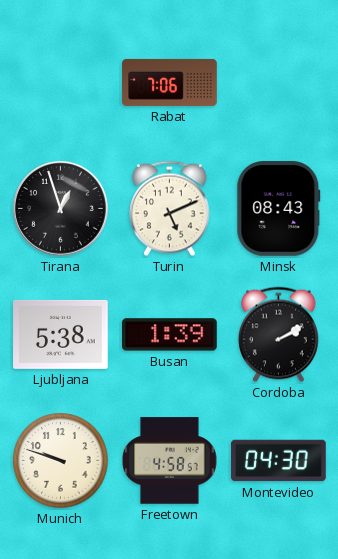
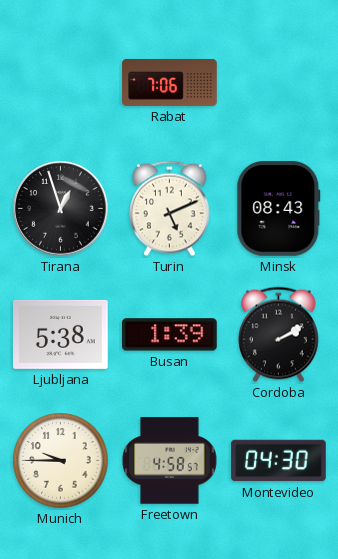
Munich: 9:48 -> 9:45 (61, 461)
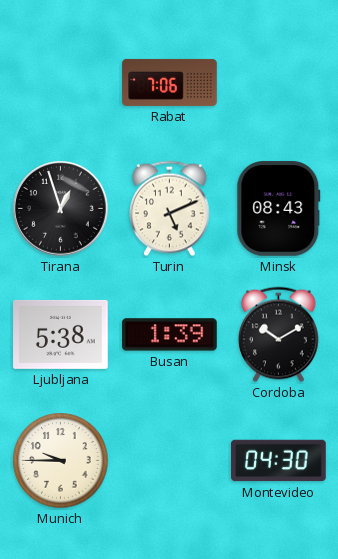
Cordoba: 2:10 -> 10:10 (279, 335)
Freetown: 4:58 -> none (170, 461)
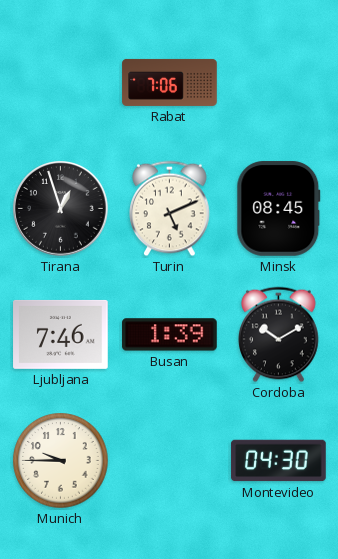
Minsk: 08:43 -> 08:45 (279, 209)
Ljubljana: 5:38 -> 7:46 (61, 334)
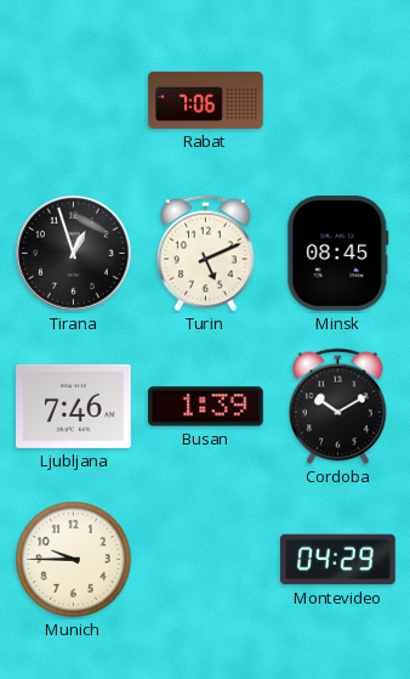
Montevideo: 04:30 -> 04:29 (338, 560)
